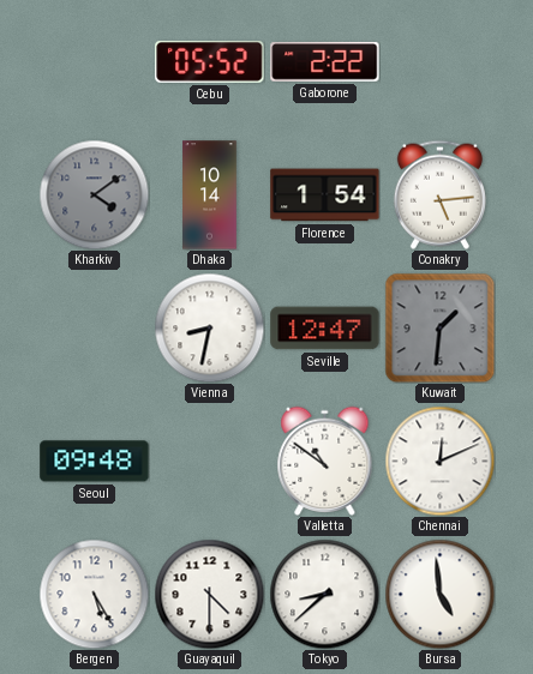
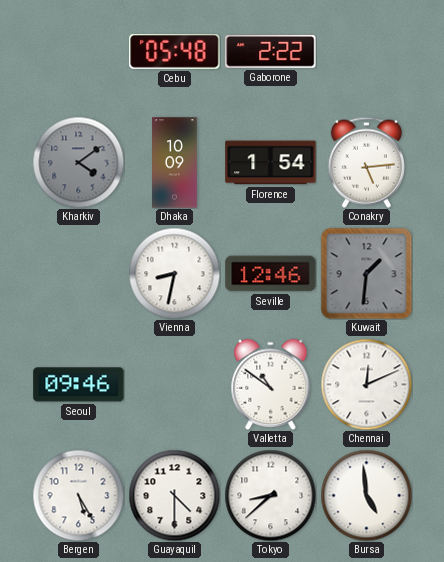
Cebu: 05:52 -> 05:48 (175, 51)
Dhaka: 10:14 -> 10:09 (175, 163)
Seville: 12:47 -> 12:46 (271, 274)
Seoul: 09:48 -> 09:46 (79, 385)
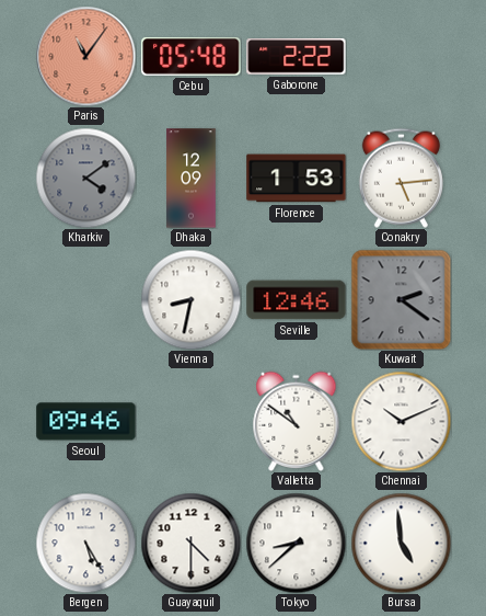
Paris: none -> 11:06 (85, 56)
Dhaka: 10:09 -> 12:09 (192, 179)
Florence: 1:54 -> 1:53 (297, 179)
Kuwait: 1:31 -> 2:21 (401, 299)
Chennai: 12:11 -> 10:11 (401, 421)
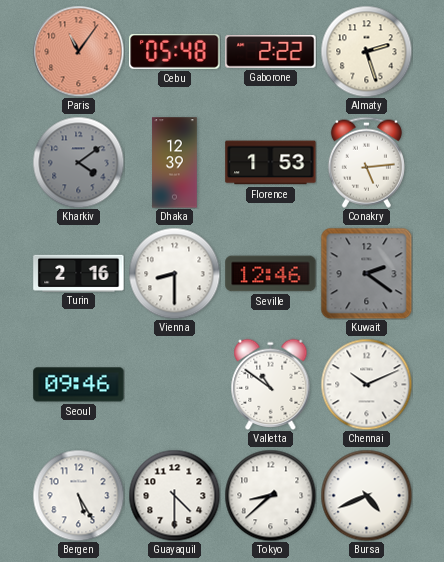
Almaty: none -> 2:27 (366, 51)
Dhaka: 12:09 -> 12:39 (175, 163)
Turin: none -> 2:16 (79, 273)
Vienna: 8:32 -> 8:30 (174, 273)
Bursa: 4:59 -> 4:41 (366, 495)
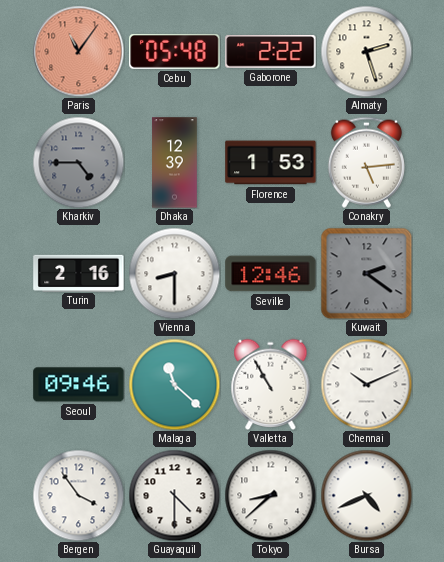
Kharkiv: 4:09 -> 4:45 (78, 162)
Malaga: none -> 11:22 (174, 384)
Valletta: 10:51 -> 10:55 (271, 384)
Bergen: 5:25 -> 3:54 (78, 495)
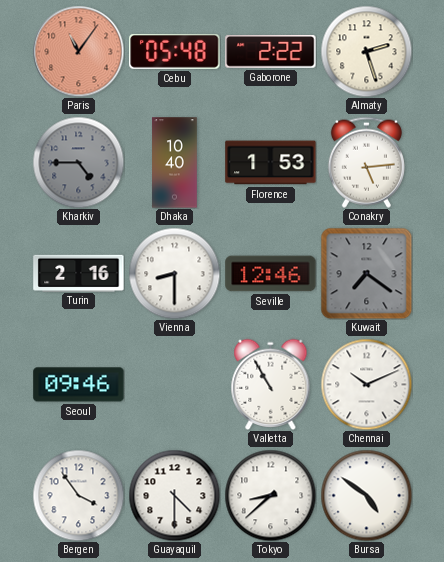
Dhaka: 12:39 -> 10:40 (175, 163)
Kuwait: 2:21 -> 7:21 (366, 273)
Malaga: 11:22 -> none (174, 384)
Bursa: 4:41 -> 4:51 (366, 495)
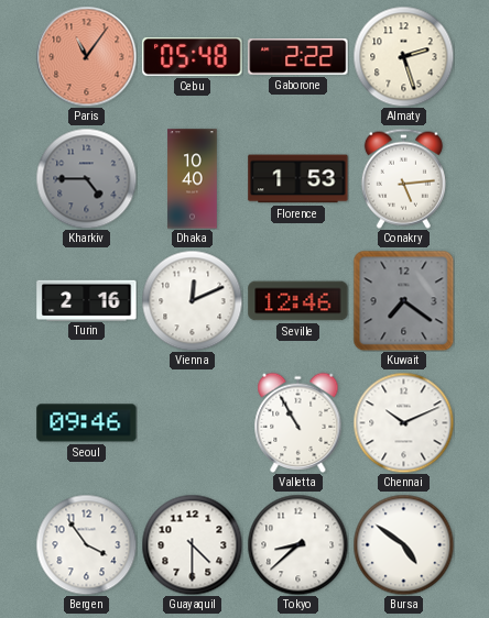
Vienna: 8:30 -> 12:11 (192, 300)
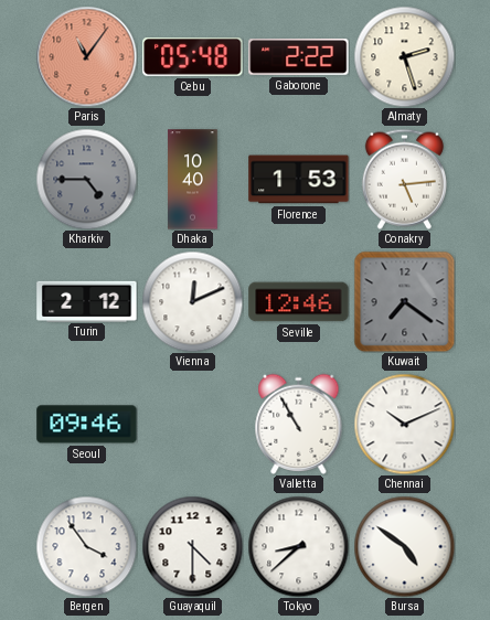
Turin: 2:16 -> 2:12 (87, 301)
